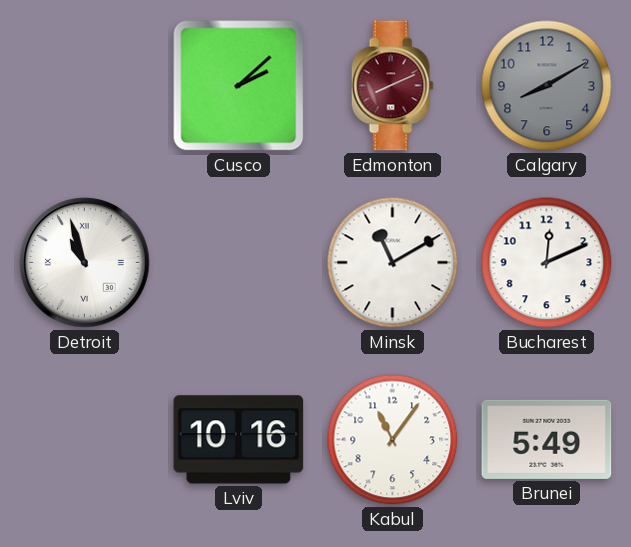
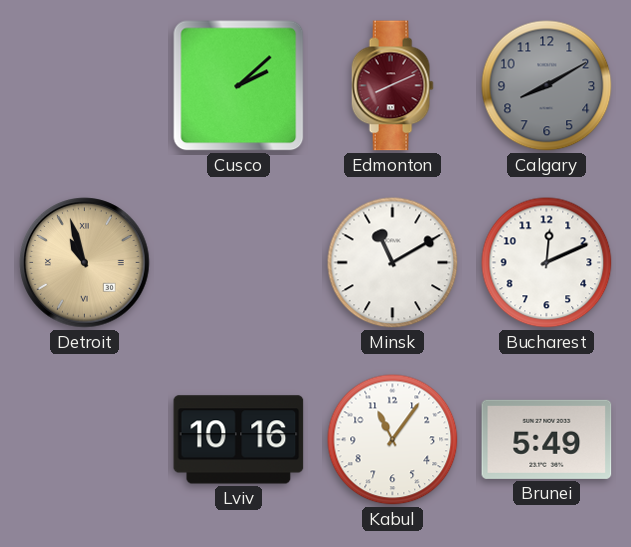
Detroit dial: white -> champagne (85, 263)
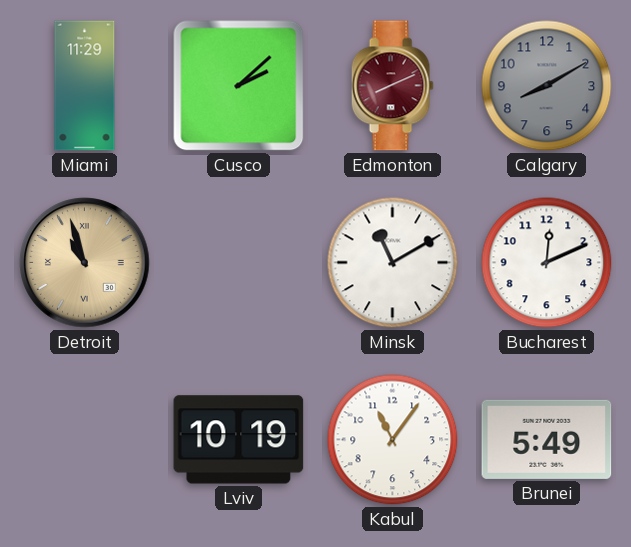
Miami: none -> 11:29 (85, 86)
Lviv: 10:16 -> 10:19 (239, 440)
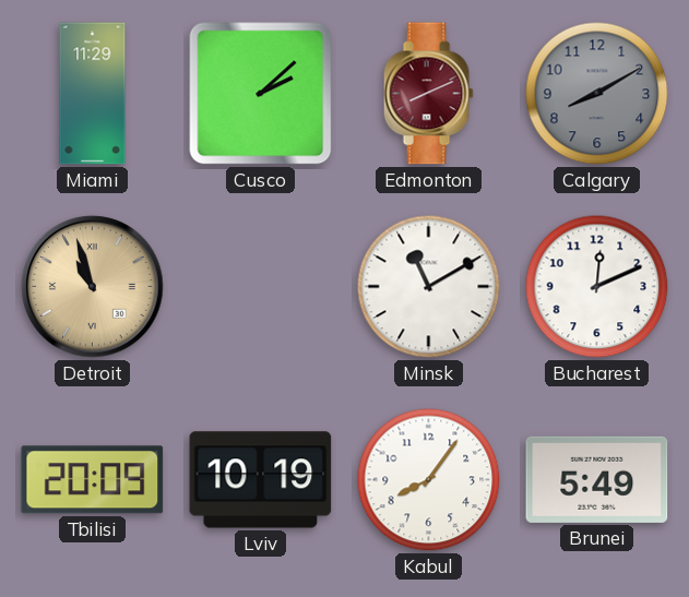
Tbilisi: none -> 20:09 (93, 480)
Kabul: 11:06 -> 8:06 (429, 480)
